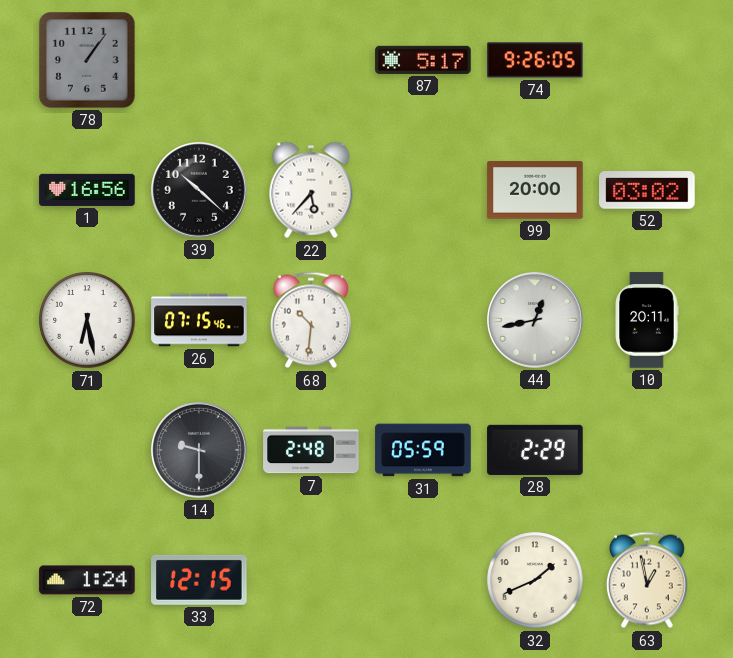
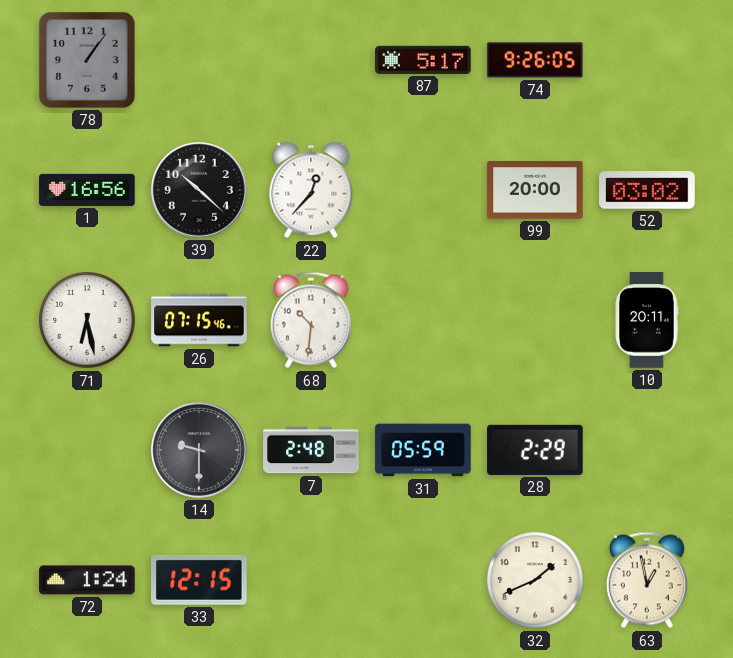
22: 5:37 -> 12:37 (311, 190)
44: 12:43 -> none (536, 321)
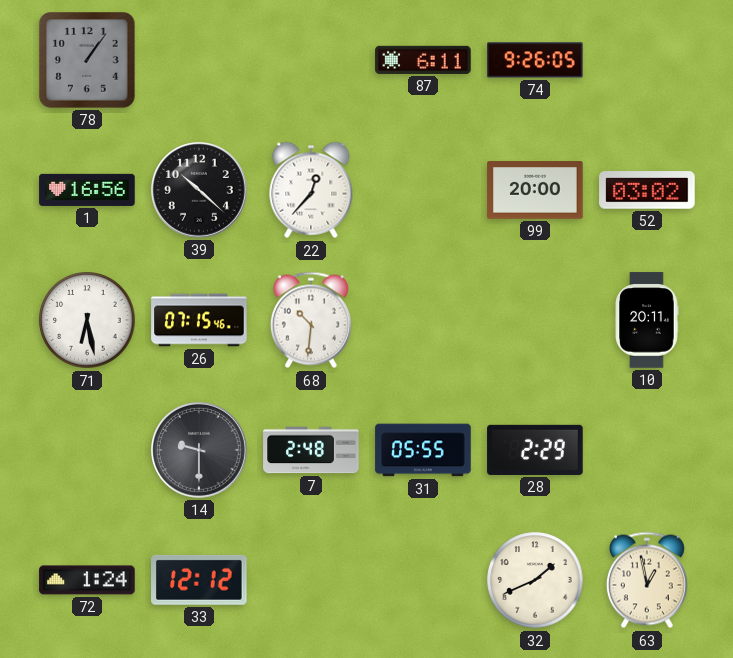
87: 5:17 -> 6:11 (423, 60)
31: 05:59 -> 05:55 (423, 450)
33: 12:15 -> 12:12 (199, 580)
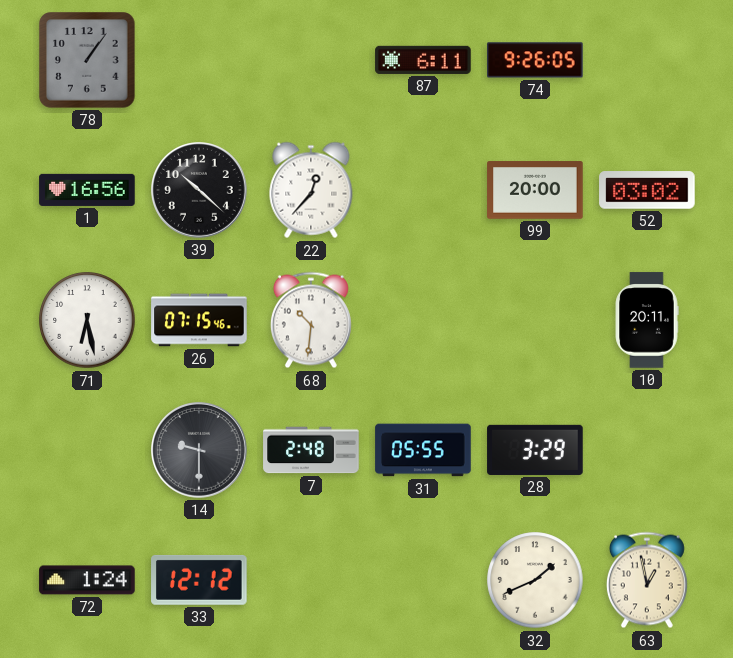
28: 2:29 -> 3:29 (535, 450)
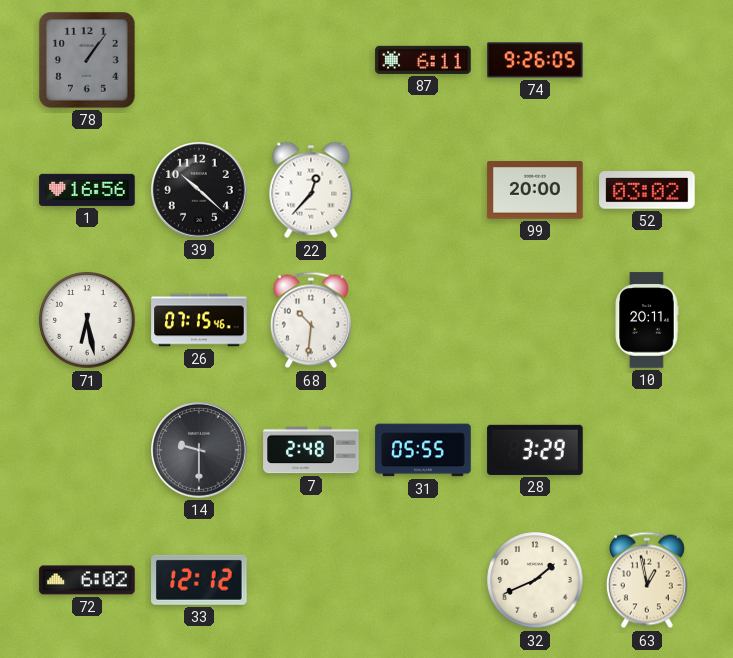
72: 1:24 -> 6:02 (87, 580)
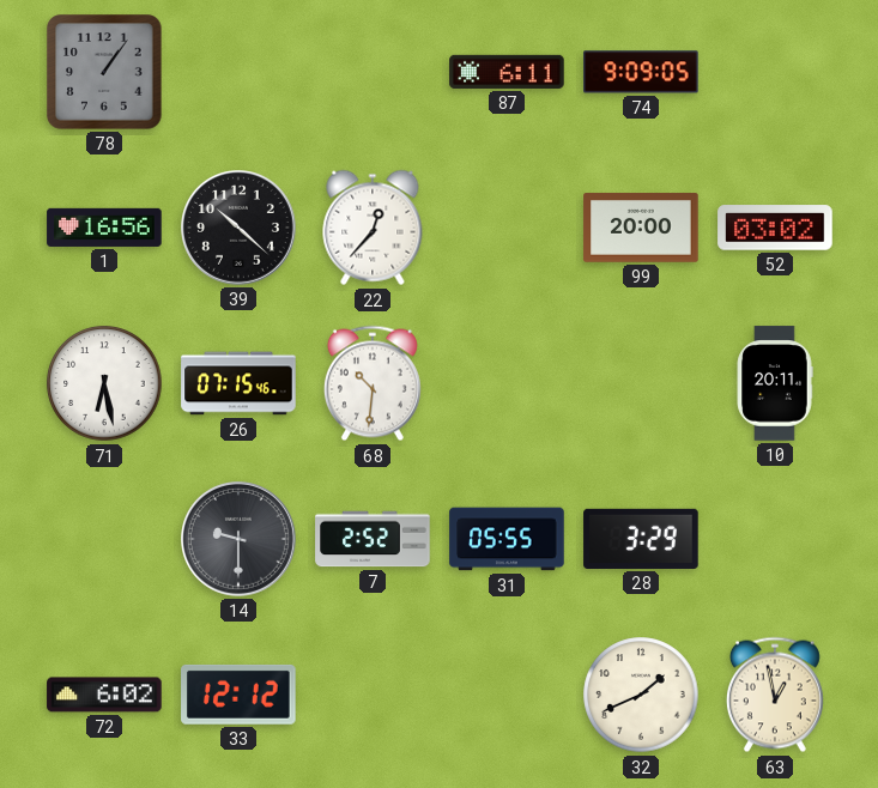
74: 9:26 -> 9:09 (641, 72)
7: 2:48 -> 2:52 (373, 539)
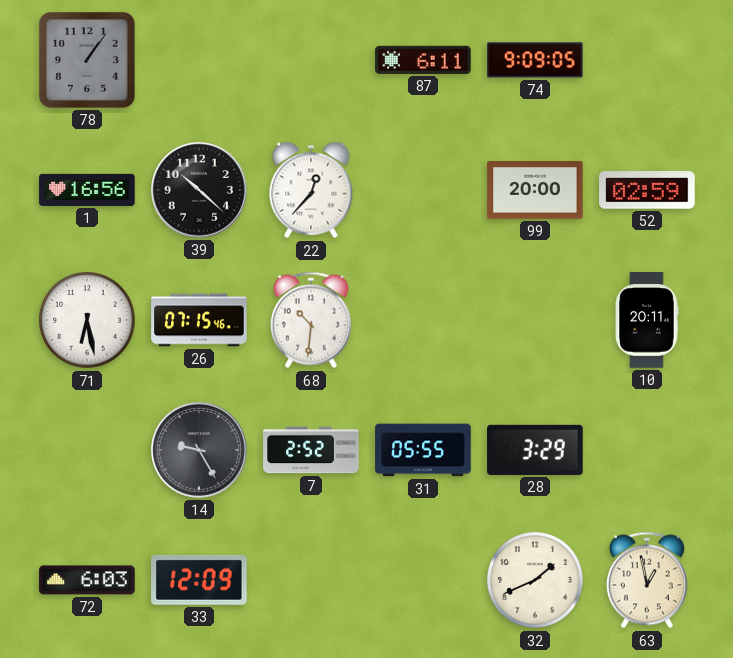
52: 03:02 -> 02:59 (647, 190)
14: 9:30 -> 9:25 (200, 451)
72: 6:02 -> 6:03 (87, 580)
33: 12:12 -> 12:09 (199, 580)
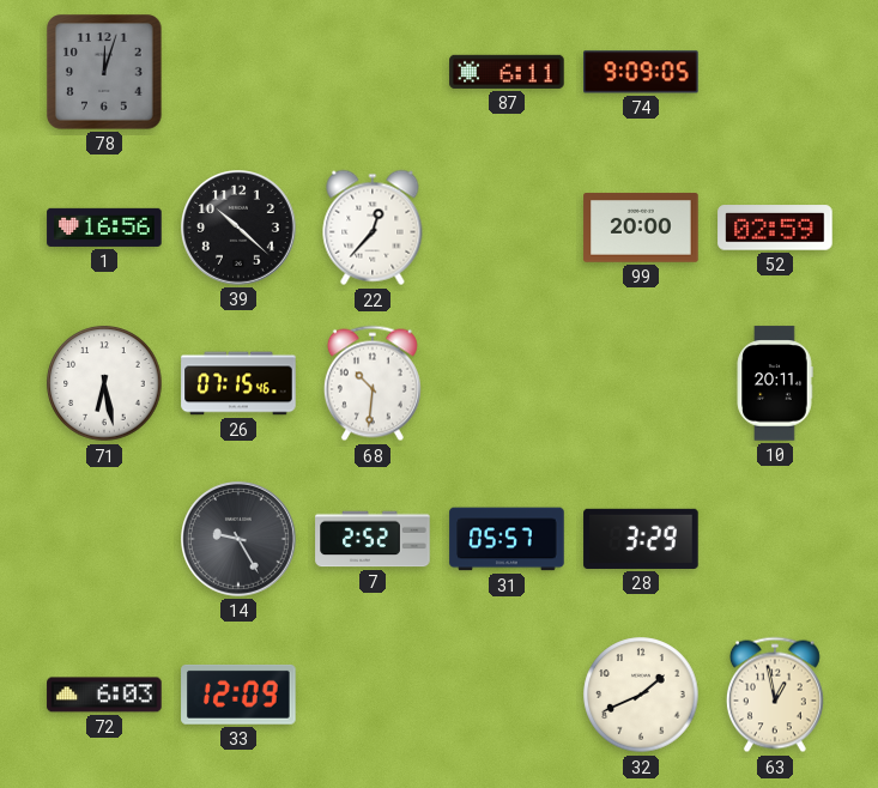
78: 1:06 -> 12:03 (104, 72)
31: 05:55 -> 05:57 (507, 539)
